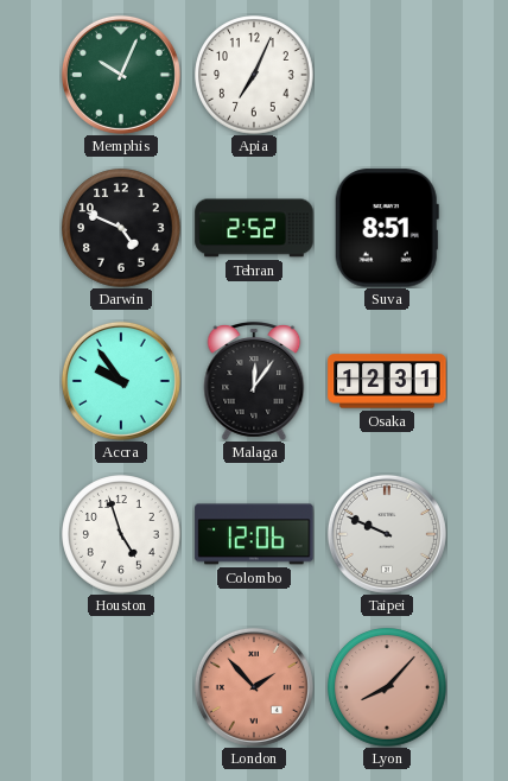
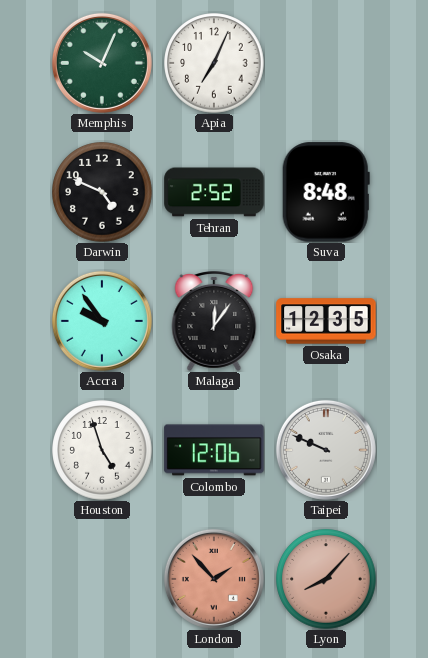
Suva: 8:51 -> 8:48 (326, 192)
Osaka: 12:31 -> 12:35 (326, 321)
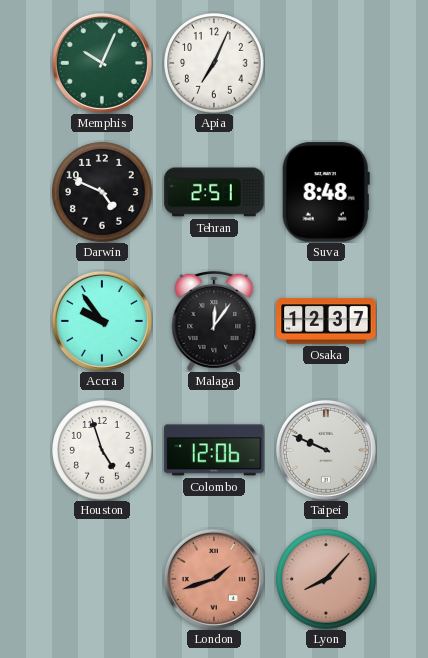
Tehran: 2:52 -> 2:51 (214, 192)
Osaka: 12:35 -> 12:37 (326, 321)
London: 1:53 -> 1:42 (214, 579)
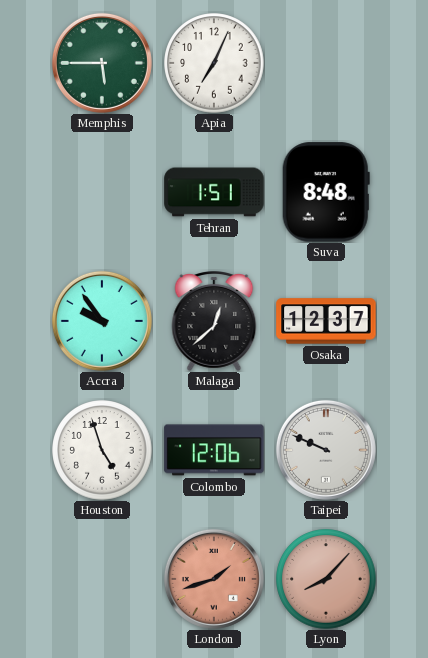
Memphis: 10:04 -> 5:45 (102, 63)
Darwin: 4:49 -> none (102, 192)
Tehran: 2:51 -> 1:51 (214, 192)
Malaga: 12:06 -> 12:38 (214, 322)
